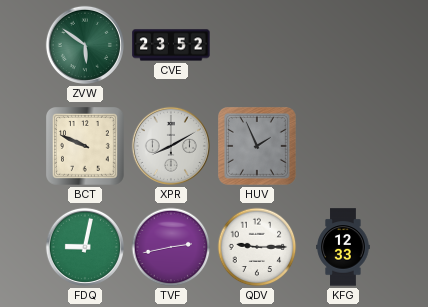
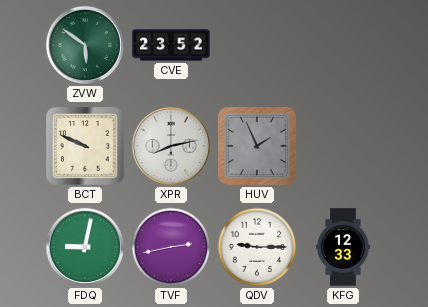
XPR: 8:10 -> 8:13 (171, 146)
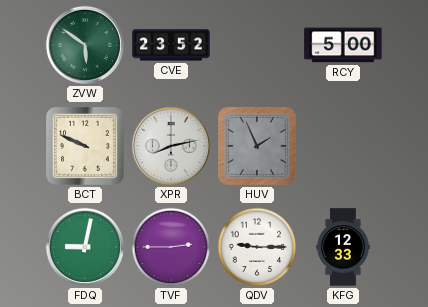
RCY: none -> 5:00 (343, 45)
TVF: 2:43 -> 2:45 (171, 247)
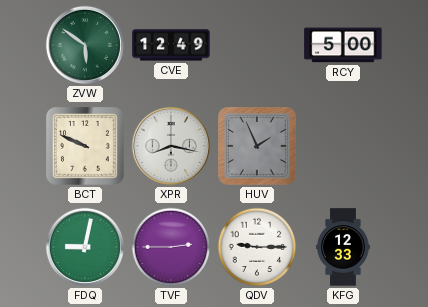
CVE: 23:52 -> 12:49 (171, 45)
XPR: 8:13 -> 8:17 (171, 146)
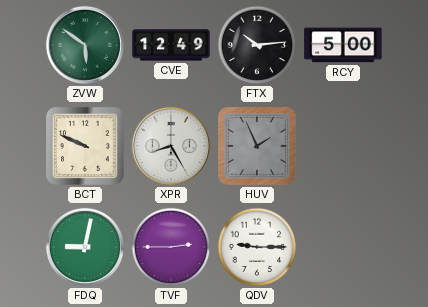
FTX: none -> 10:14 (257, 45)
XPR: 8:17 -> 8:25 (171, 146)
KFG: 12:33 -> none (343, 247)
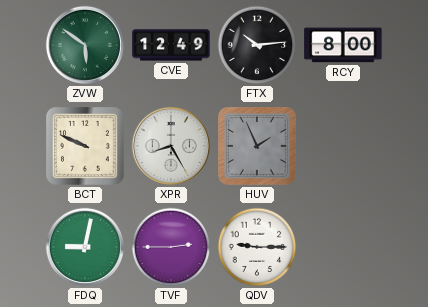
RCY: 5:00 -> 8:00 (343, 45)
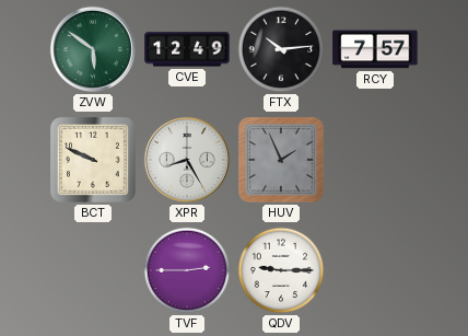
RCY: 8:00 -> 7:57 (375, 49)
FDQ: 9:02 -> none (85, 247)
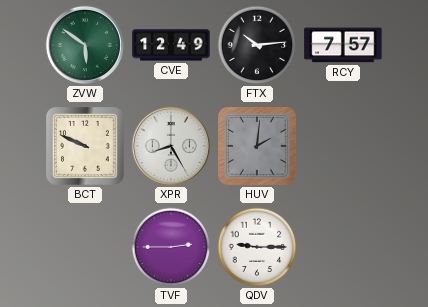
HUV: 1:56 -> 2:01 (258, 147)
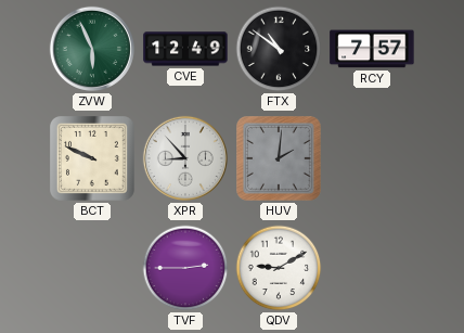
ZVW: 5:51 -> 5:56 (92, 49)
FTX: 10:14 -> 10:51 (279, 49)
XPR: 8:25 -> 8:53 (185, 158)
QDV: 9:15 -> 9:10 (279, 268)
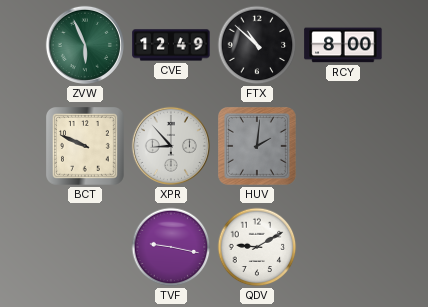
FTX: 10:51 -> 10:52 (257, 45)
RCY: 7:57 -> 8:00 (343, 45)
TVF: 2:45 -> 9:17 (171, 247)
